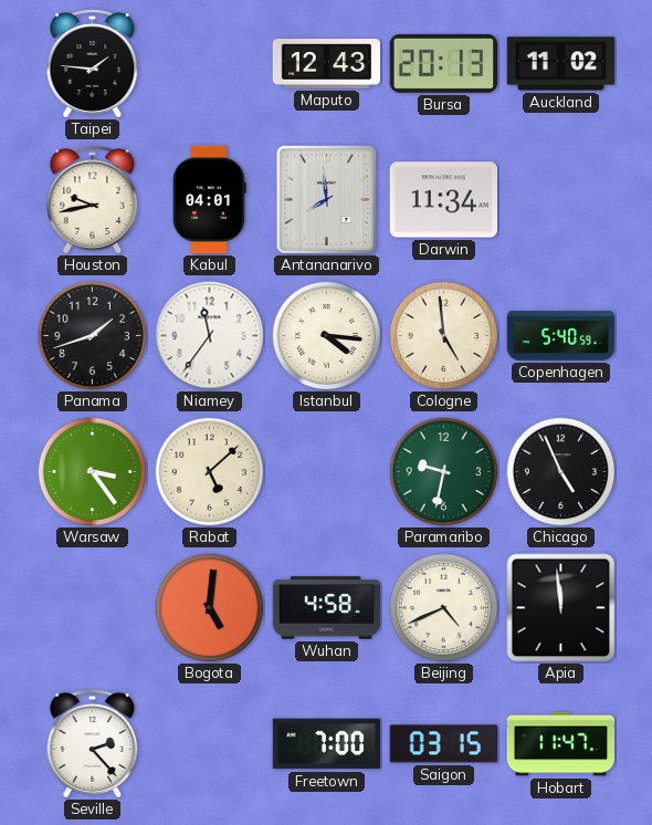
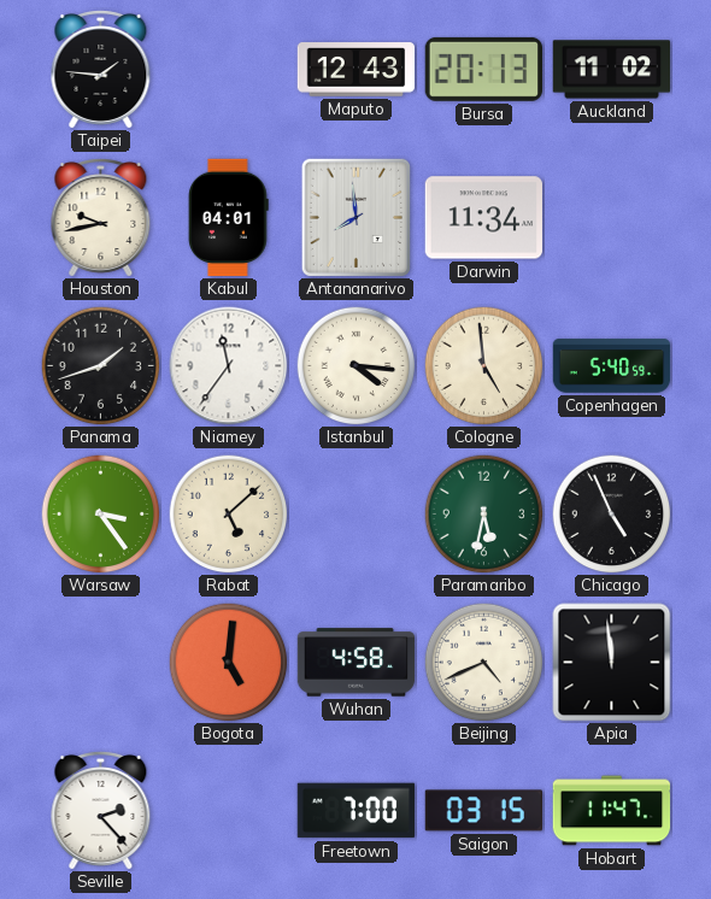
Paramaribo: 9:32 -> 5:32 (484, 515)
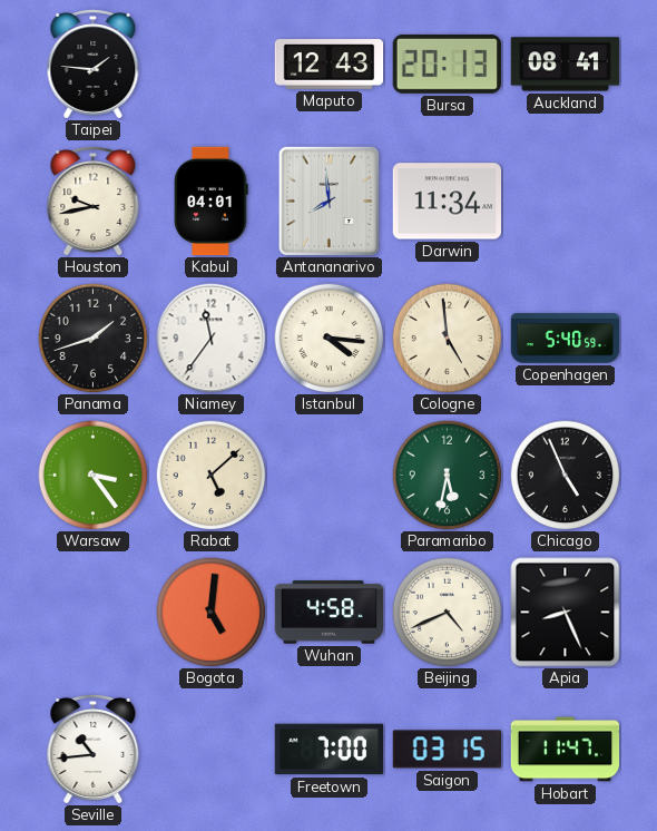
Auckland: 11:02 -> 08:41 (566, 65)
Apia: 11:59 -> 8:26 (566, 613)
Seville: 2:23 -> 10:44 (94, 750)
